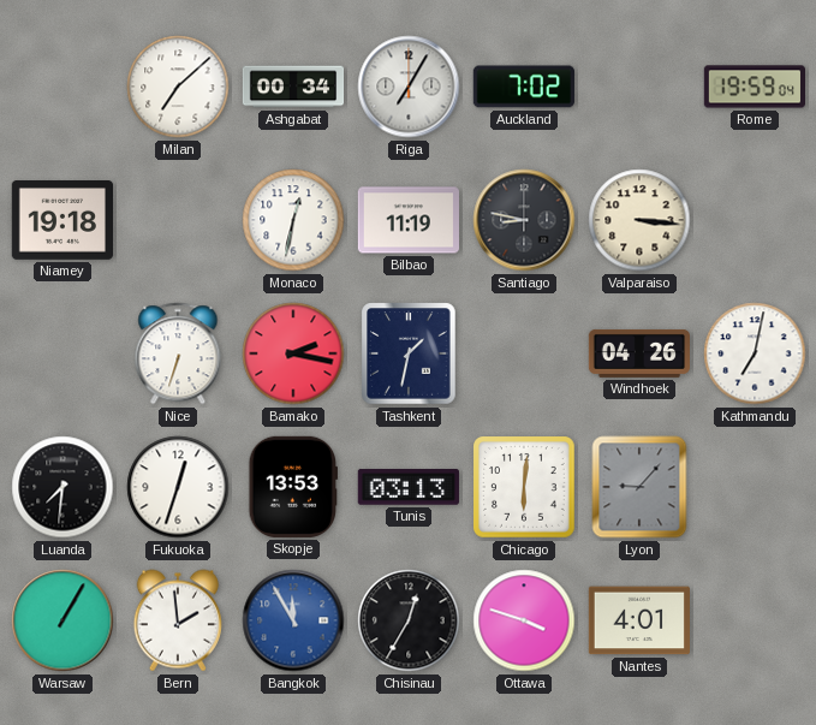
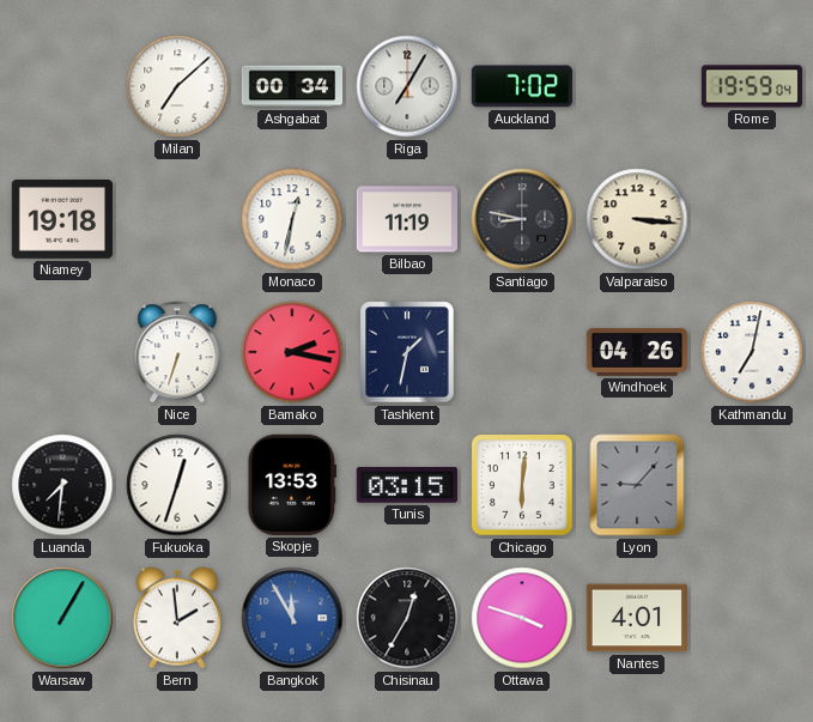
Tunis: 03:13 -> 03:15 (407, 485)
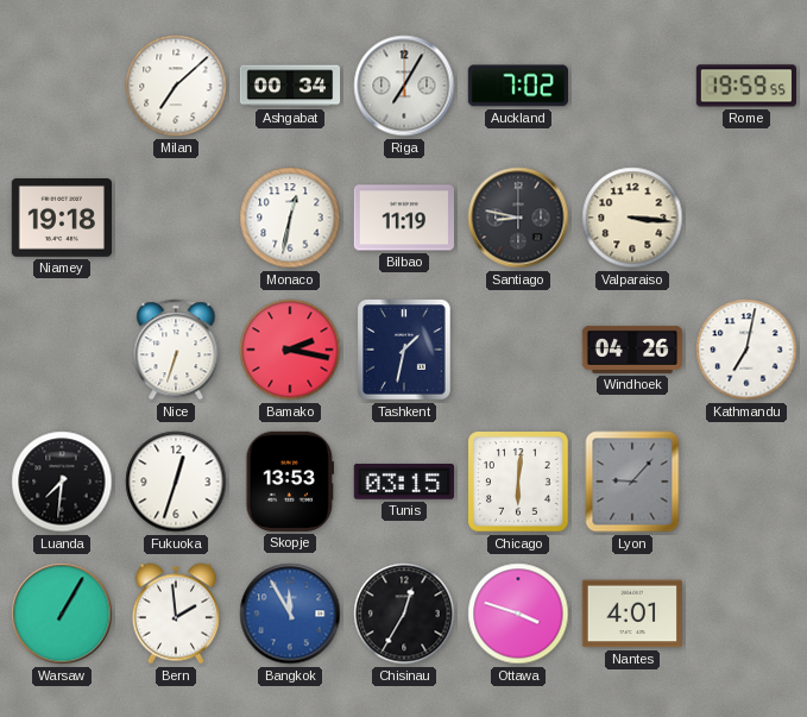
Rome: 19:59:04 -> 19:59:55 (745, 86)
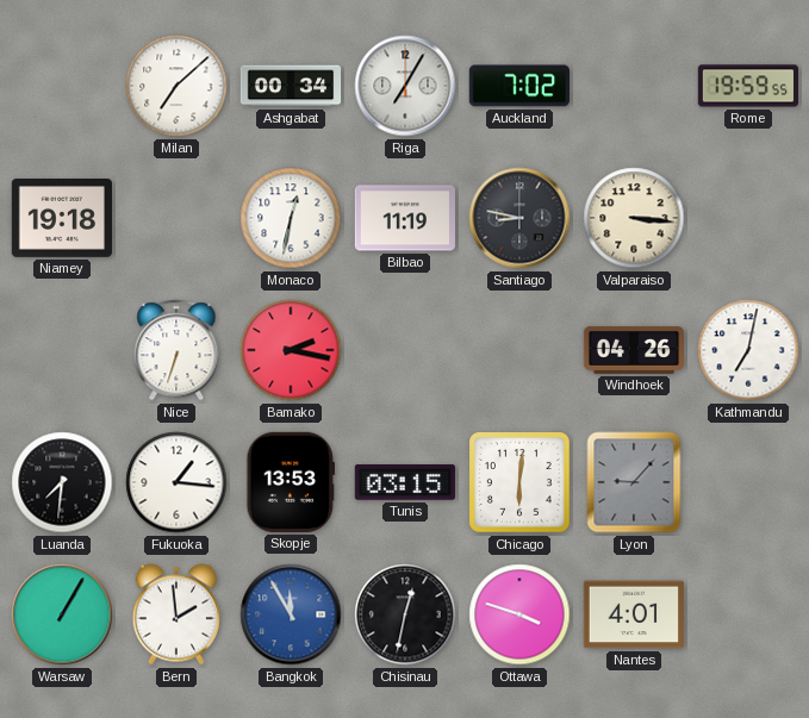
Tashkent: 1:32 -> none (404, 350)
Fukuoka: 12:33 -> 1:16 (176, 482)
Chisinau: 12:35 -> 12:32 (405, 614)
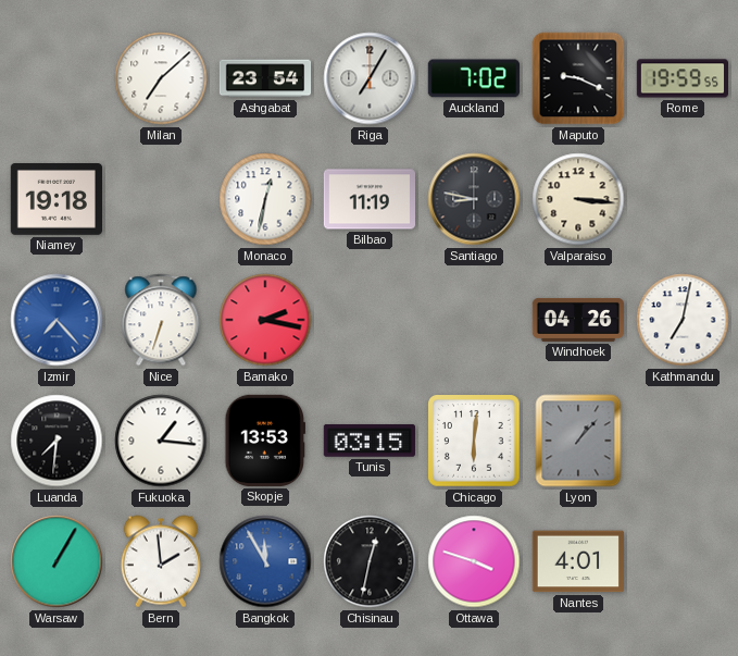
Ashgabat: 00:34 -> 23:54 (265, 78)
Maputo: none -> 9:19 (578, 78)
Izmir: none -> 7:23 (57, 320)
Lyon: 9:07 -> 1:07 (578, 441)
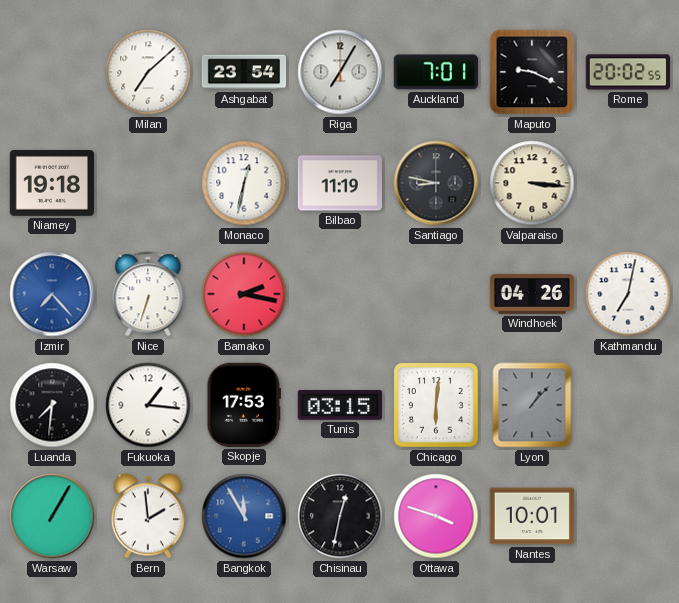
Auckland: 7:02 -> 7:01 (436, 72)
Rome: 19:59 -> 20:02 (627, 72)
Skopje: 13:53 -> 17:53 (243, 405)
Nantes: 4:01 -> 10:01 (531, 516)
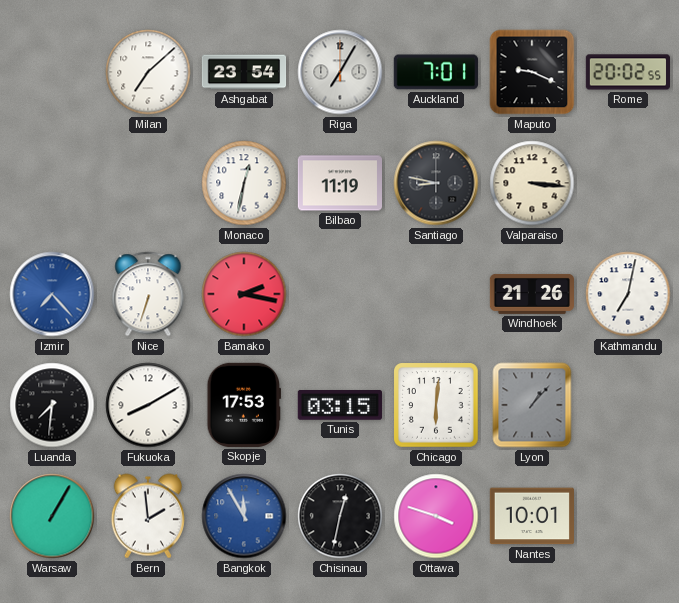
Niamey: 19:18 -> none (51, 184)
Windhoek: 04:26 -> 21:26 (531, 294)
Fukuoka: 1:16 -> 8:10 (148, 405)
